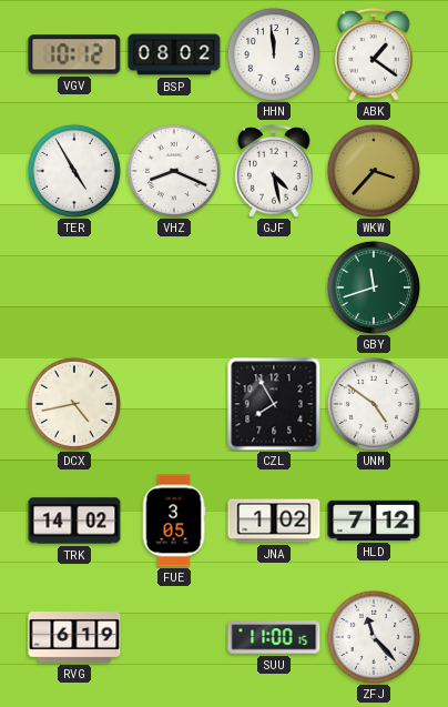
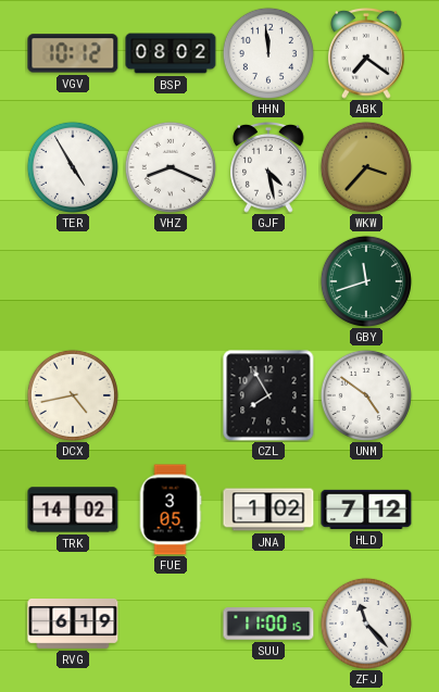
ABK: 1:21 -> 7:21 (366, 53)
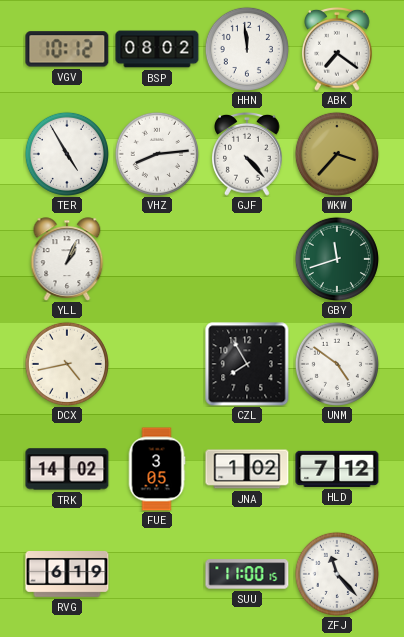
VHZ: 8:19 -> 8:14 (157, 154)
GJF: 4:28 -> 4:23 (247, 154)
YLL: none -> 1:04 (67, 259)
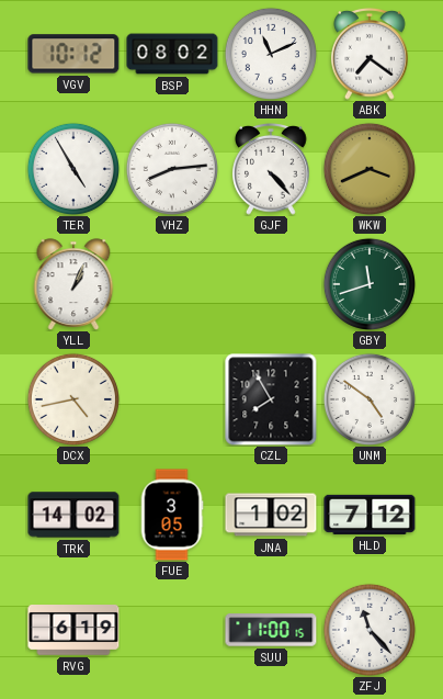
HHN: 11:59 -> 11:11 (271, 54)
WKW: 3:37 -> 3:41 (370, 169)
